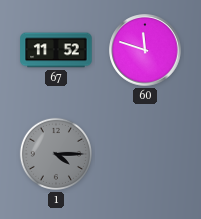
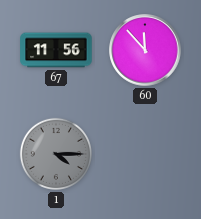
67: 11:52 -> 11:56 (56, 50)
60: 11:48 -> 11:53 (145, 50)
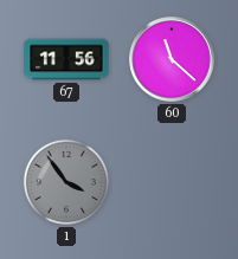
60: 11:53 -> 11:22 (172, 59)
1: 4:15 -> 3:54 (66, 182)
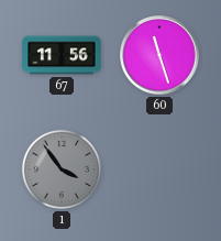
60: 11:22 -> 11:27 (159, 55)
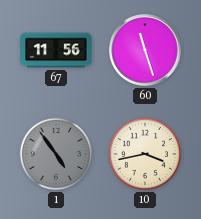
1: 3:54 -> 4:54 (56, 154)
10: none -> 3:43 (145, 154)
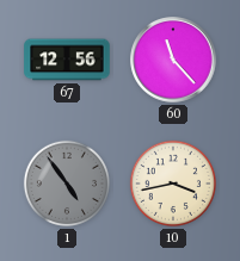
67: 11:56 -> 12:56 (67, 60)
60: 11:27 -> 11:23 (173, 60)
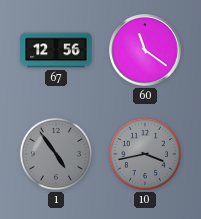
60: 11:23 -> 11:21 (145, 50)
10 dial: cream -> grey (145, 154)
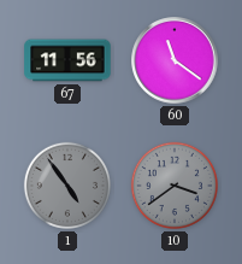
67: 12:56 -> 11:56 (67, 60)
10: 3:43 -> 3:39 (175, 186)
